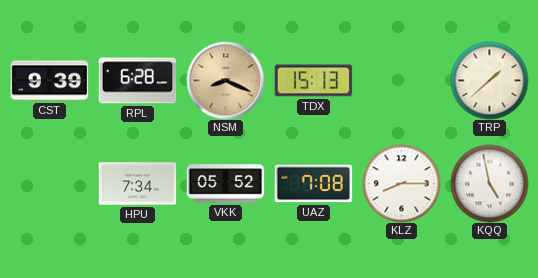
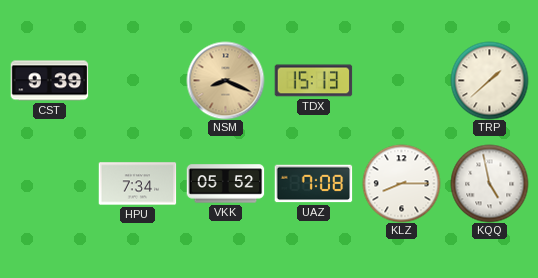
RPL: 6:28 -> none (137, 81)
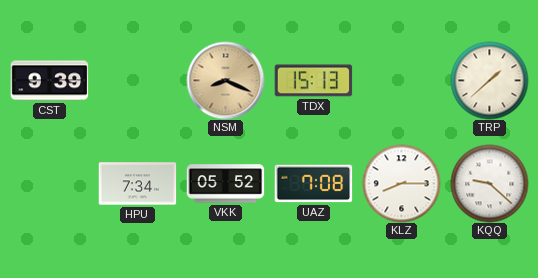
KQQ: 4:58 -> 9:22 (489, 183)
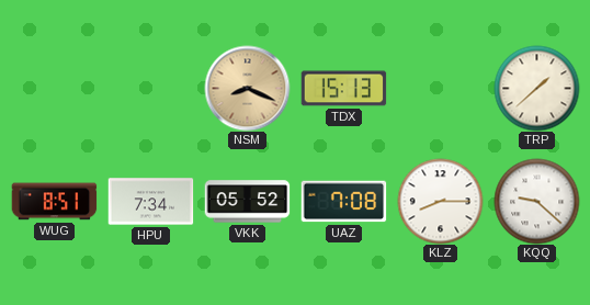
CST: 9:39 -> none (49, 81)
WUG: none -> 8:51 (54, 202)
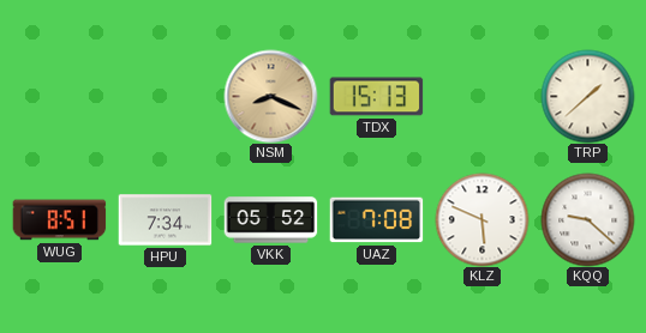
KLZ: 8:15 -> 5:49 (481, 219)
